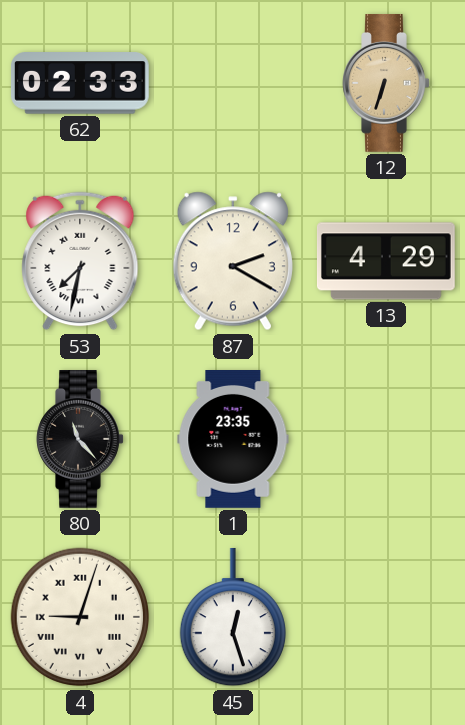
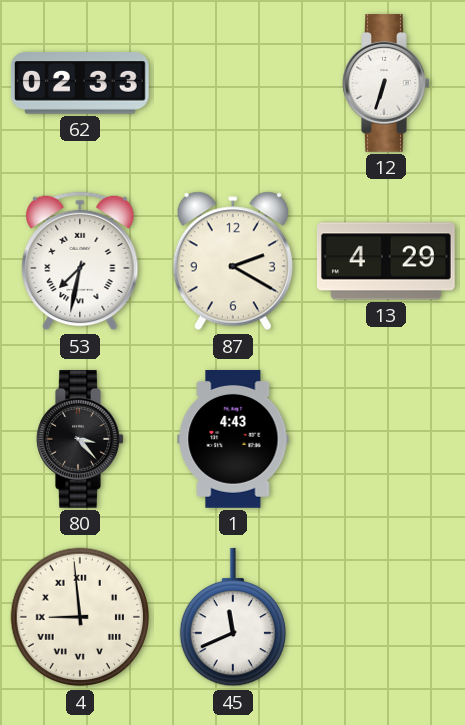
12 dial: champagne -> white (386, 84)
80: 11:23 -> 3:23 (80, 440)
1: 23:35 -> 4:43 (233, 440)
4: 9:03 -> 8:59 (80, 617)
45: 12:27 -> 11:41 (233, 617)
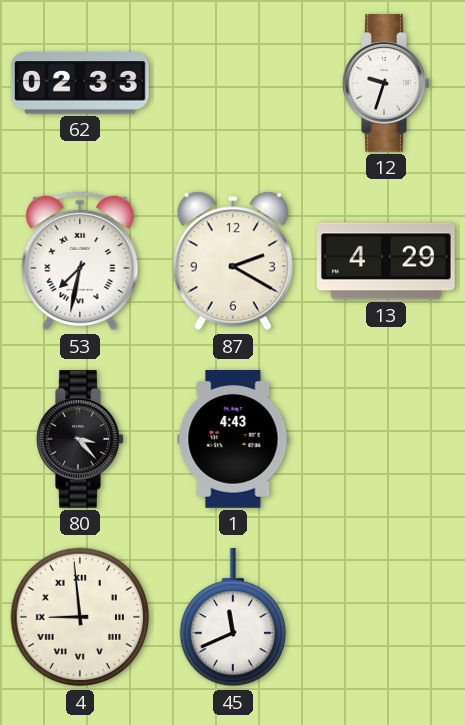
12: 6:33 -> 9:33 (386, 84)
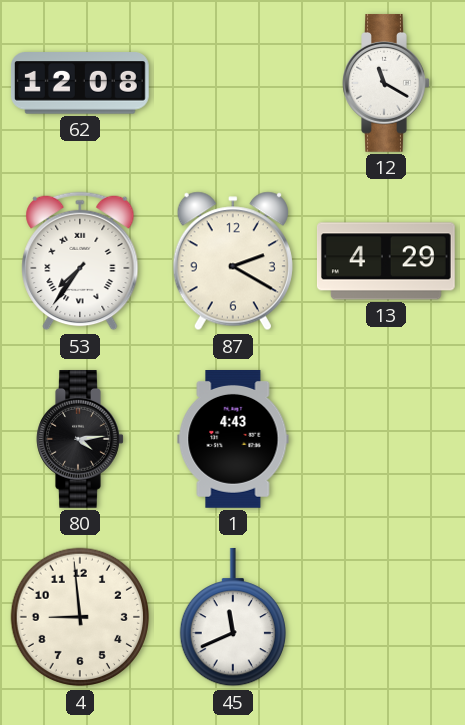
62: 02:33 -> 12:08 (80, 83)
12: 9:33 -> 11:20 (386, 84)
53: 7:32 -> 7:36 (80, 261)
80: 3:23 -> 4:14 (80, 440)
4 numerals: Roman -> Arabic (80, 617)
